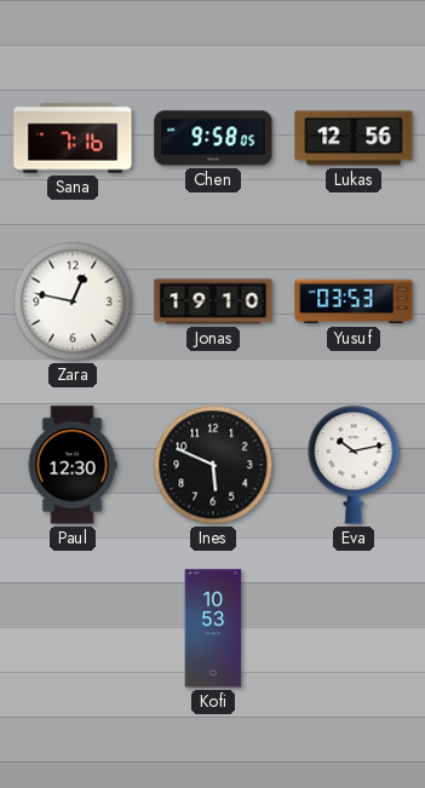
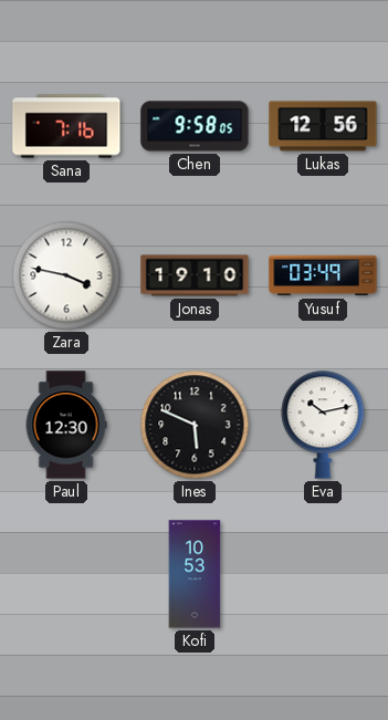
Zara: 12:47 -> 3:47 (66, 275)
Yusuf: 03:53 -> 03:49 (323, 275)
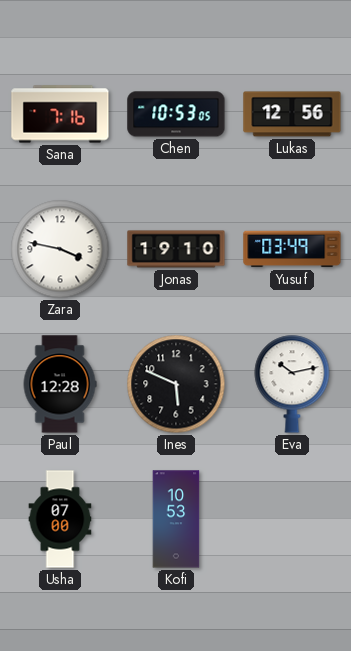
Chen: 9:58 -> 10:53 (176, 114)
Paul: 12:30 -> 12:28 (60, 384)
Usha: none -> 07:00 (60, 519)
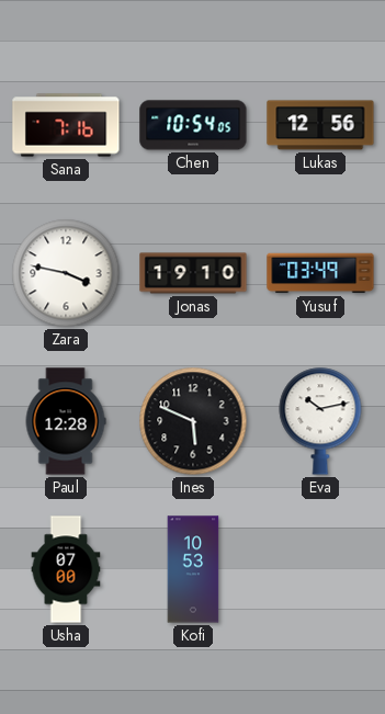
Chen: 10:53 -> 10:54 (193, 125)
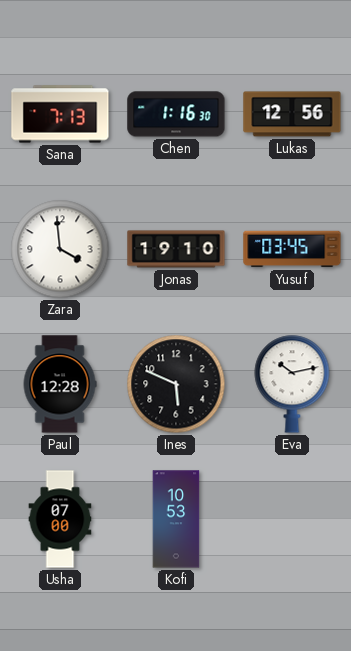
Sana: 7:16 -> 7:13 (60, 114)
Chen: 10:54 -> 1:16 (176, 114)
Zara: 3:47 -> 3:59 (60, 249)
Yusuf: 03:49 -> 03:45 (292, 249)
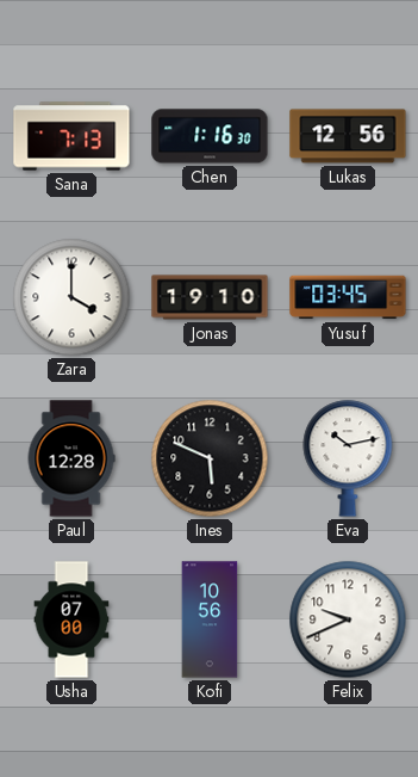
Zara: 3:59 -> 4:00 (71, 297)
Kofi: 10:53 -> 10:56 (210, 619)
Felix: none -> 9:41 (348, 619)
